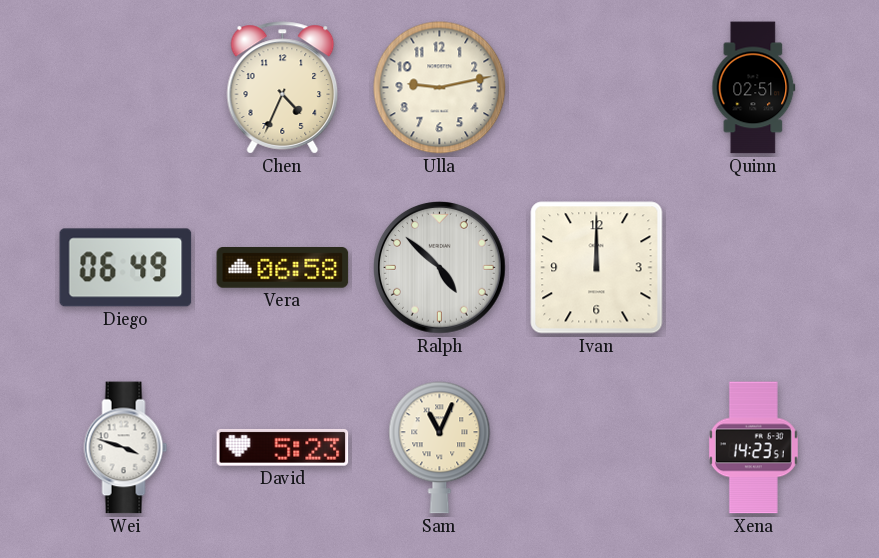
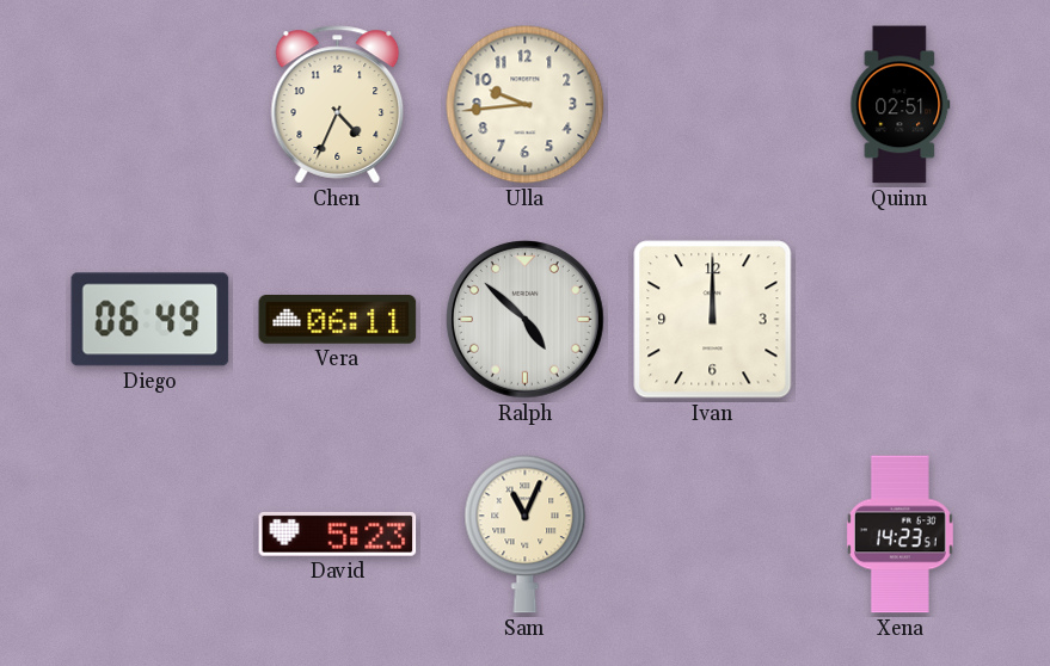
Ulla: 9:13 -> 9:44 (526, 105)
Vera: 06:58 -> 06:11 (338, 320)
Wei: 3:48 -> none (126, 448)
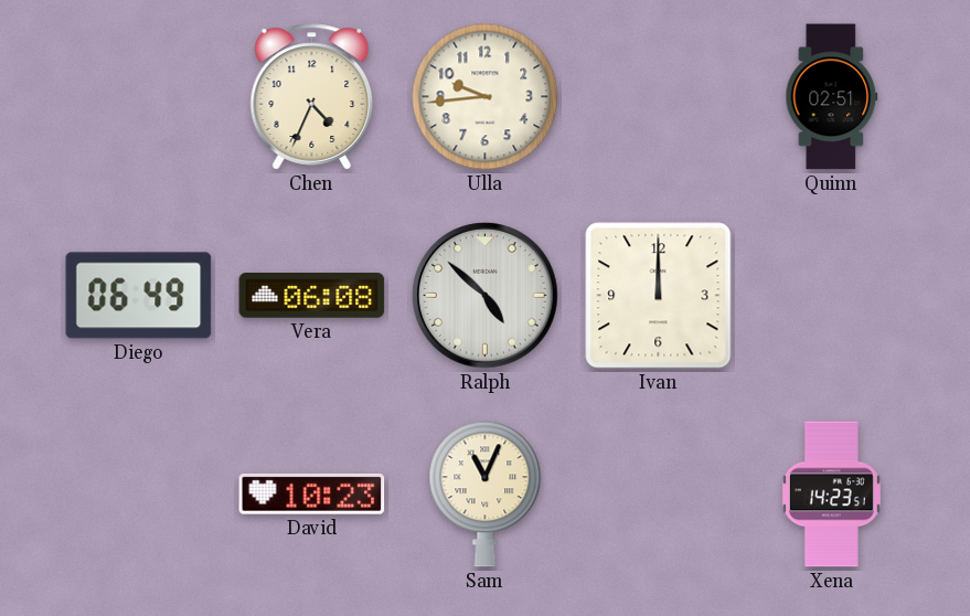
Vera: 06:11 -> 06:08 (312, 296)
David: 5:23 -> 10:23 (312, 493)
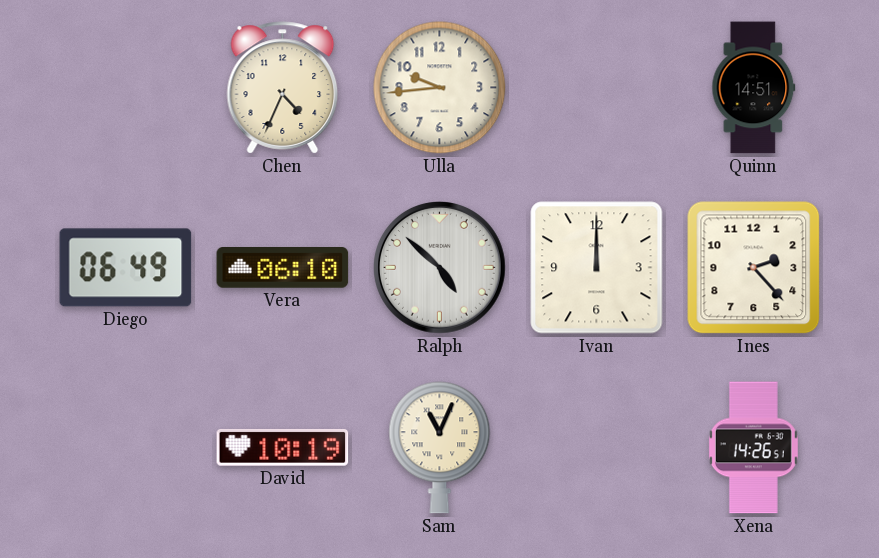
Quinn: 02:51 -> 14:51 (754, 88)
Vera: 06:08 -> 06:10 (283, 268)
Ines: none -> 2:23 (754, 268)
David: 10:23 -> 10:19 (283, 447)
Xena: 14:23 -> 14:26 (753, 448)
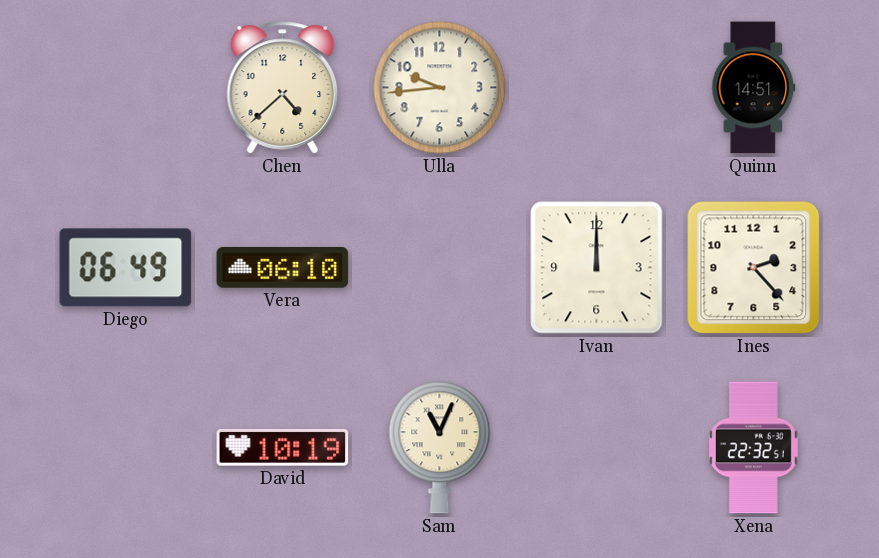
Chen: 4:34 -> 4:38 (283, 88)
Ralph: 4:52 -> none (440, 268)
Xena: 14:26 -> 22:32 (753, 448)
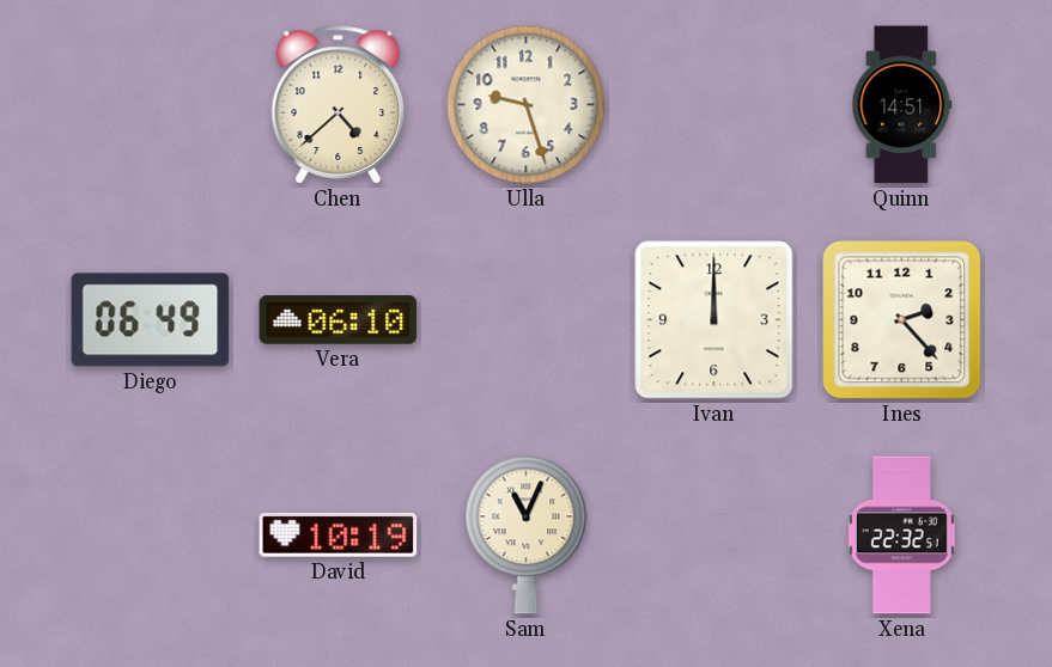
Ulla: 9:44 -> 9:27 (527, 105)
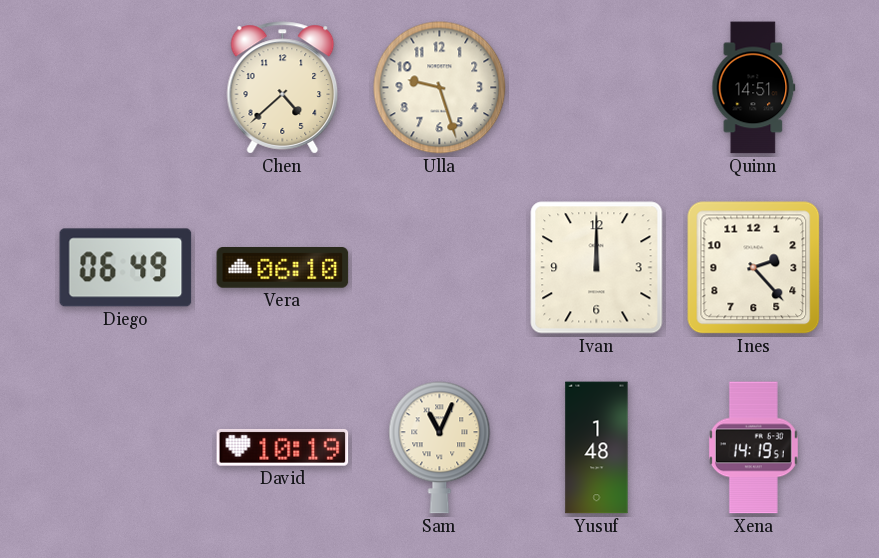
Yusuf: none -> 1:48 (597, 448)
Xena: 22:32 -> 14:19 (753, 448)
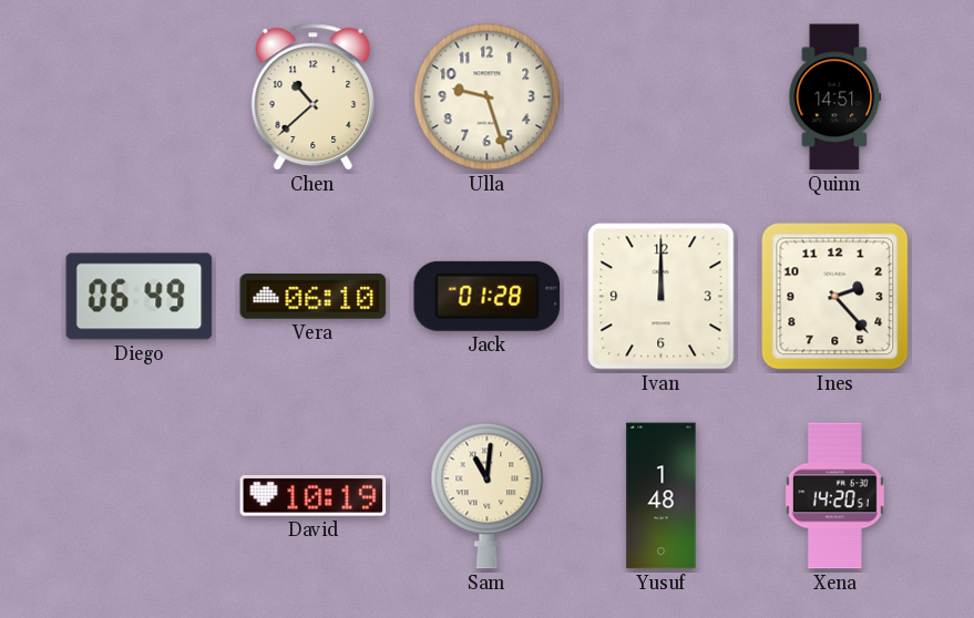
Chen: 4:38 -> 10:38 (314, 97)
Jack: none -> 01:28 (488, 296)
Sam: 11:04 -> 11:01 (488, 496)
Xena: 14:19 -> 14:20 (834, 496)
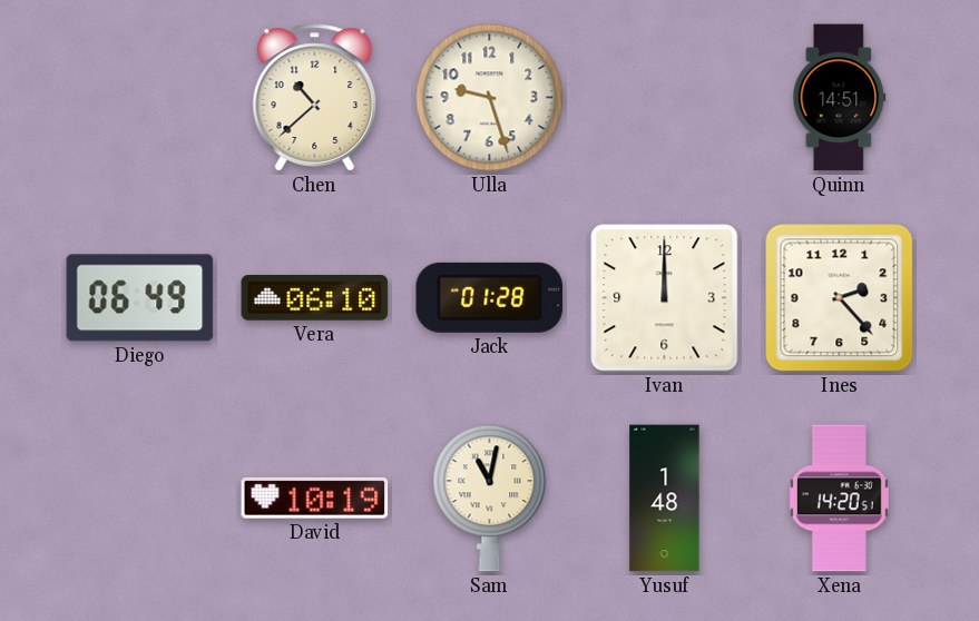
Sam: 11:01 -> 11:02 (490, 499)
